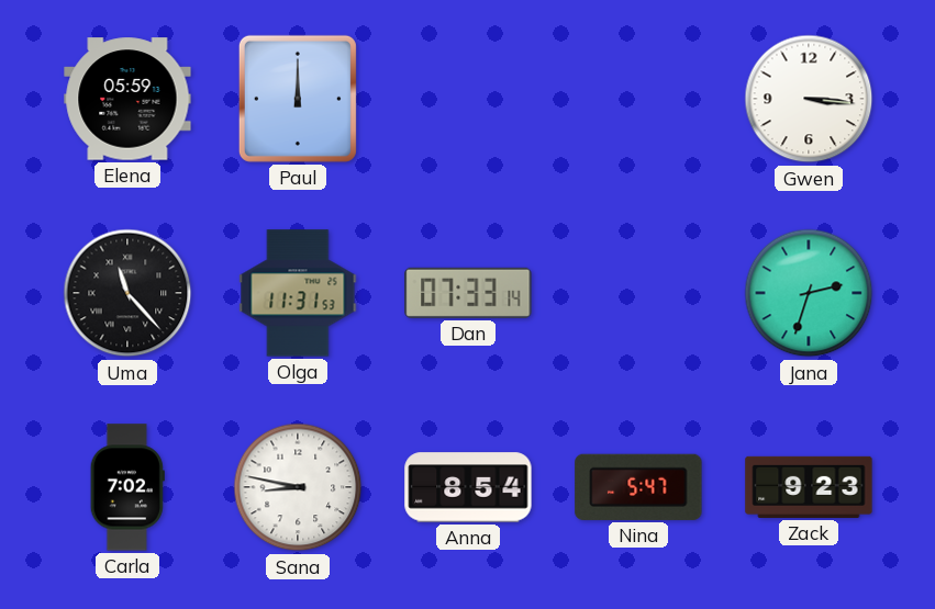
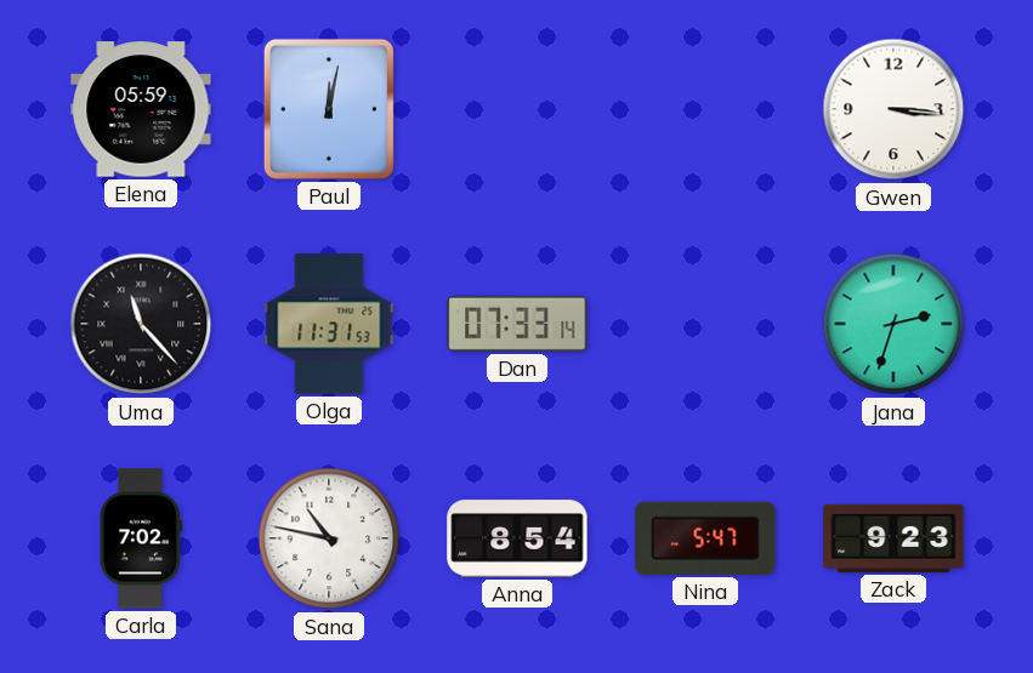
Paul: 12:00 -> 12:02 (329, 109)
Sana: 8:47 -> 10:47 (329, 538)
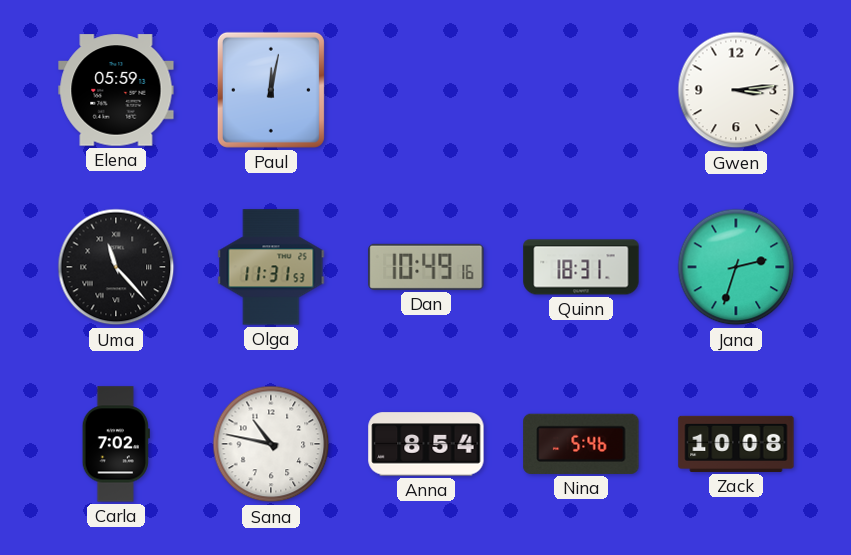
Gwen: 3:16 -> 3:14 (736, 90)
Dan: 07:33 -> 10:49 (426, 267)
Quinn: none -> 18:31 (581, 267)
Nina: 5:47 -> 5:46 (581, 444)
Zack: 9:23 -> 10:08 (736, 444)
